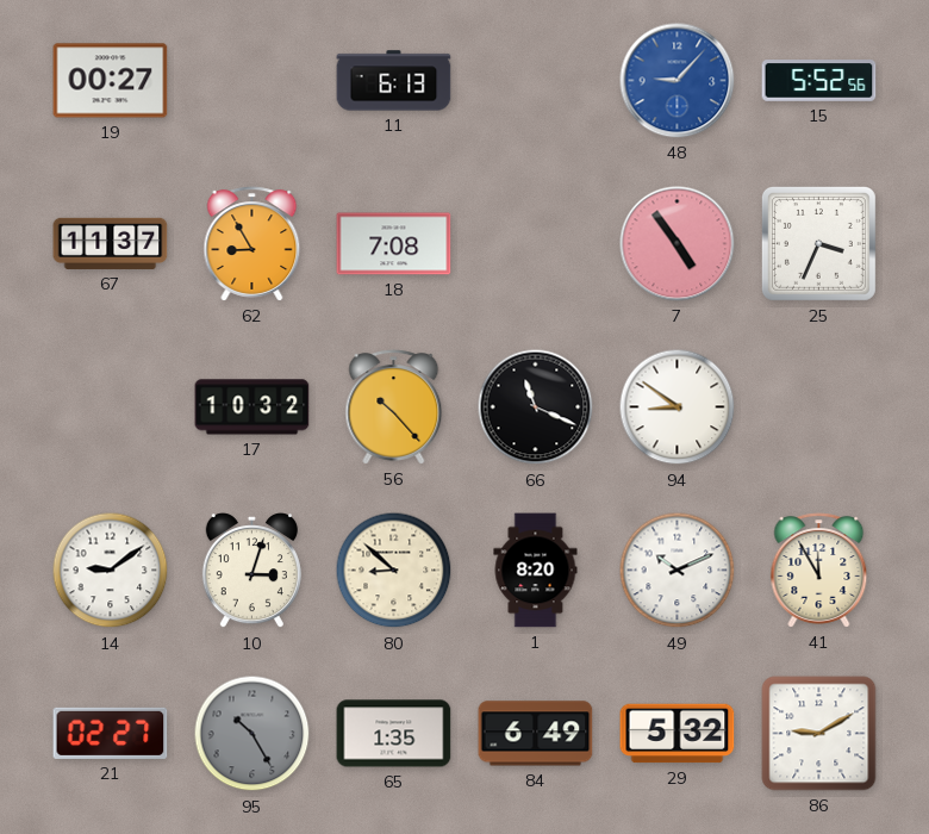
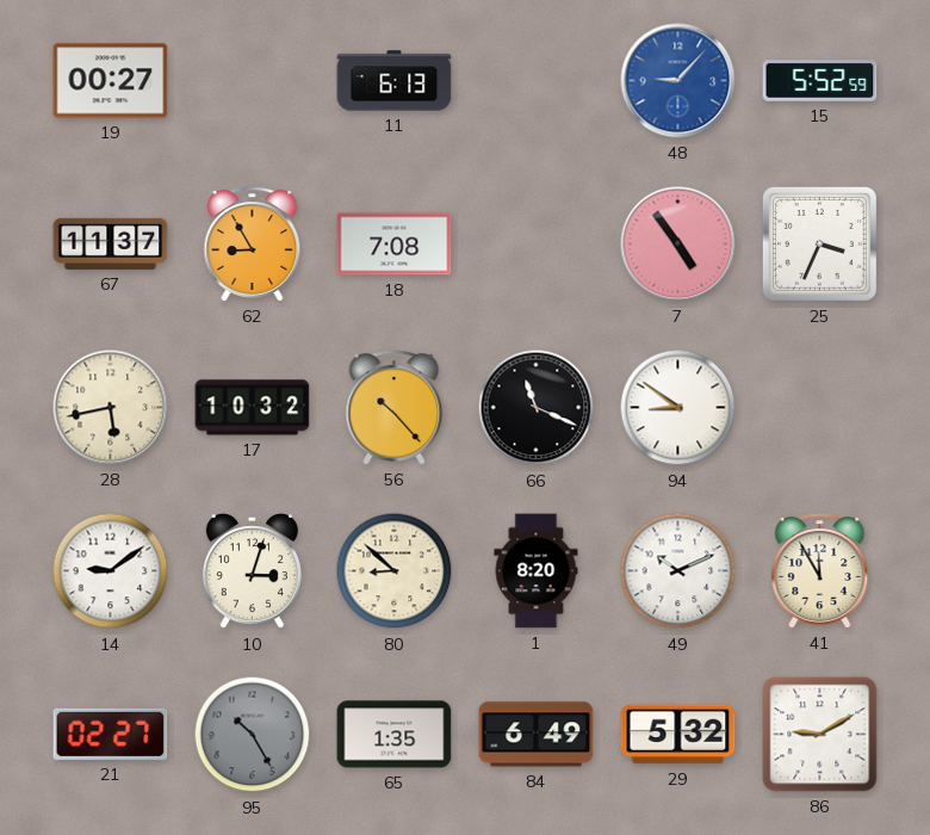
15: 5:52:56 -> 5:52:59 (820, 81)
28: none -> 5:43 (111, 408)
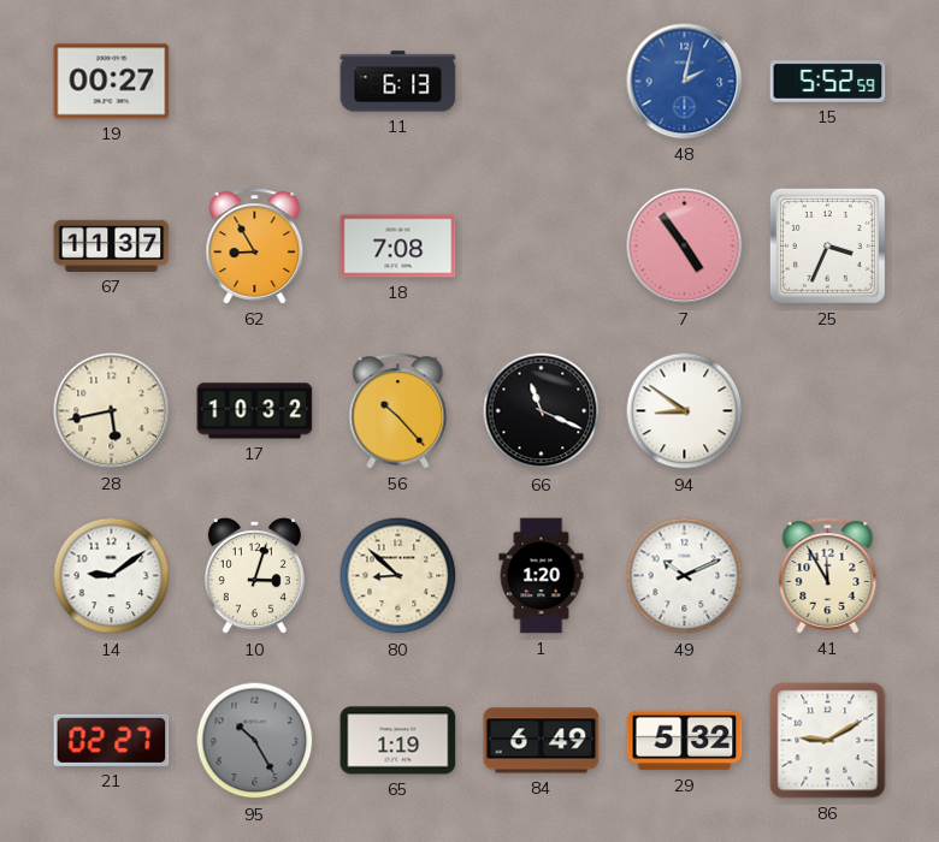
48: 9:07 -> 2:02 (685, 82)
1: 8:20 -> 1:20 (542, 576)
65: 1:35 -> 1:19 (398, 741)
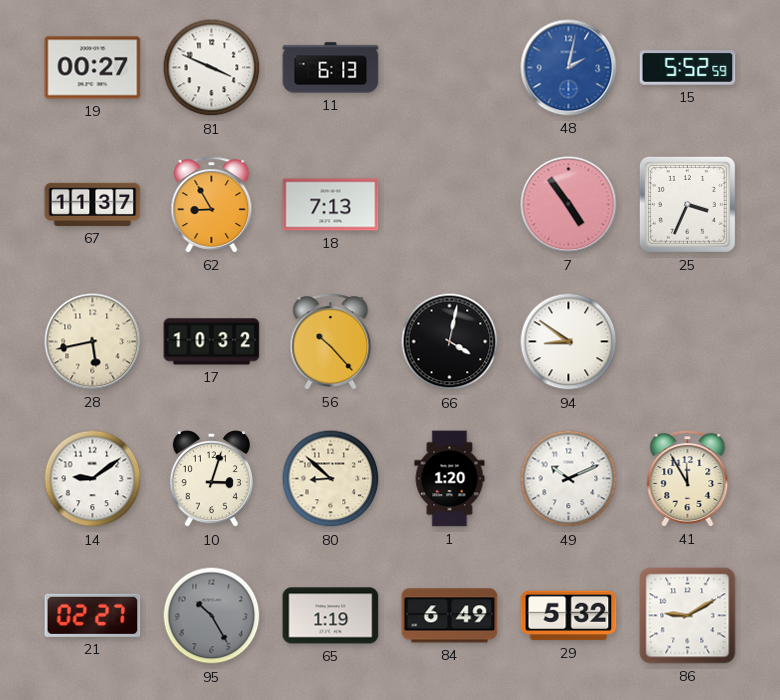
81: none -> 3:49 (212, 68)
18: 7:08 -> 7:13 (331, 205)
66: 11:19 -> 4:02 (450, 342)
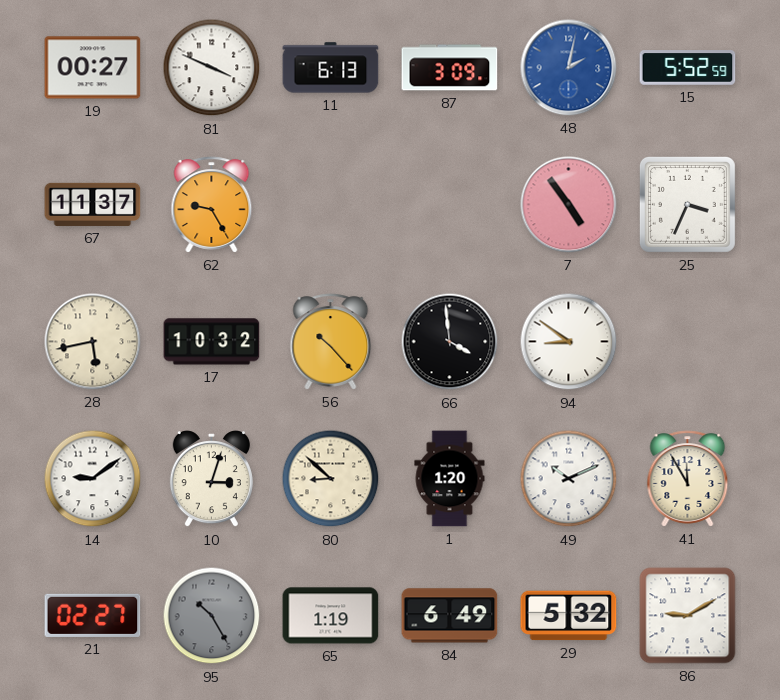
87: none -> 3:09 (450, 68)
62: 8:55 -> 9:25 (212, 205)
18: 7:13 -> none (331, 205)
66: 4:02 -> 3:59 (450, 342)
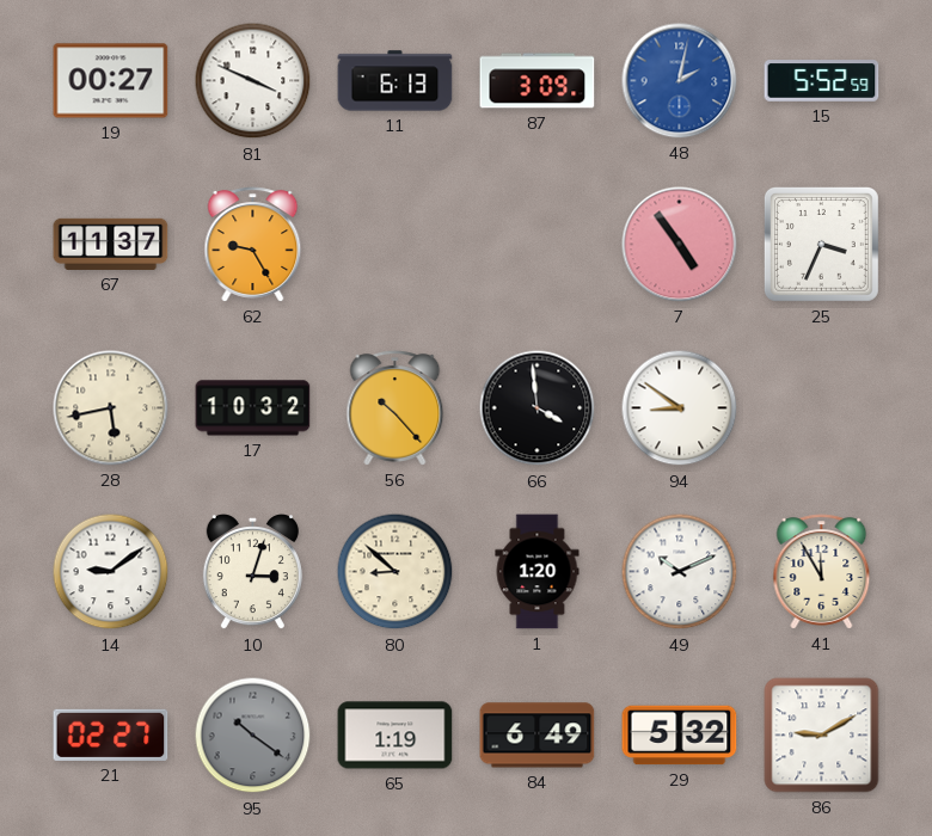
95: 10:25 -> 10:21 (253, 736)
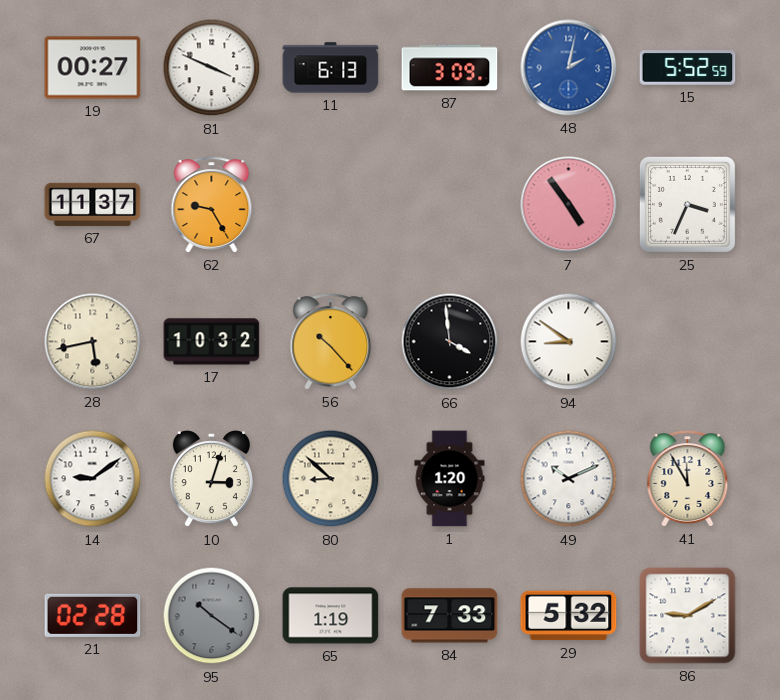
21: 02:27 -> 02:28 (93, 615)
84: 6:49 -> 7:33 (450, 616)
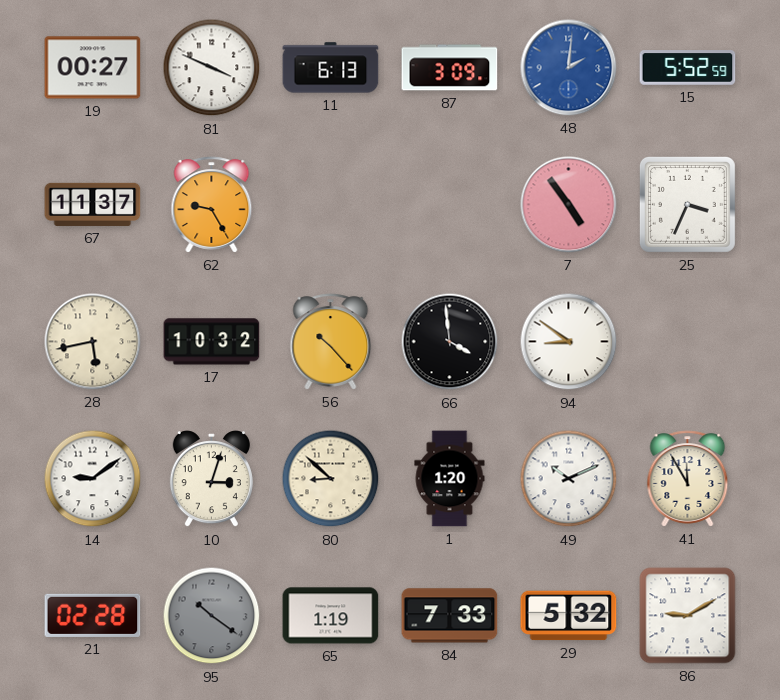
48: 2:02 -> 2:01 (569, 68)
